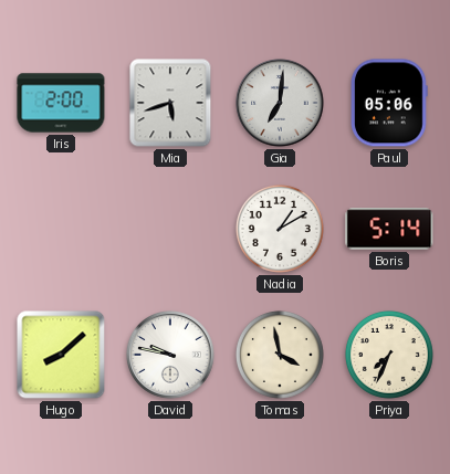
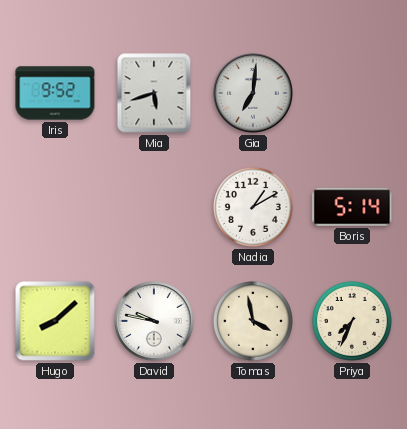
Iris: 2:00 -> 9:52 (55, 93)
Paul: 05:06 -> none (390, 103)
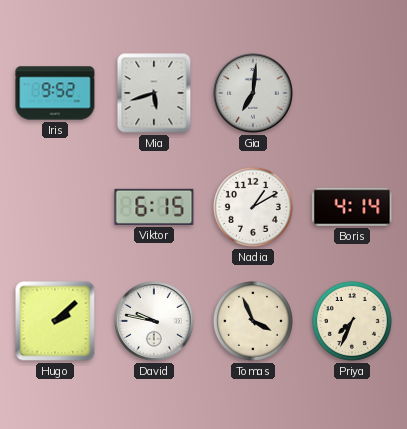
Viktor: none -> 6:15 (154, 207)
Boris: 5:14 -> 4:14 (352, 207)
Hugo: 8:08 -> 2:08 (55, 321)
Tomas: 3:58 -> 3:56 (253, 321)
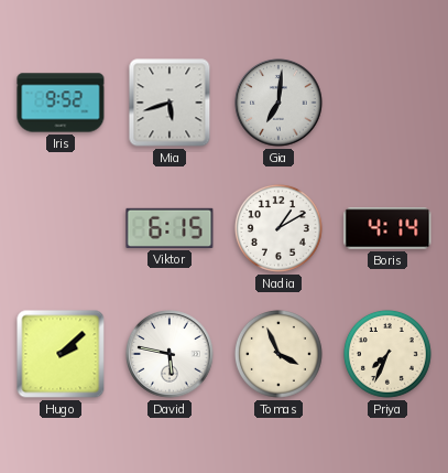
David: 9:47 -> 5:47 (170, 354)
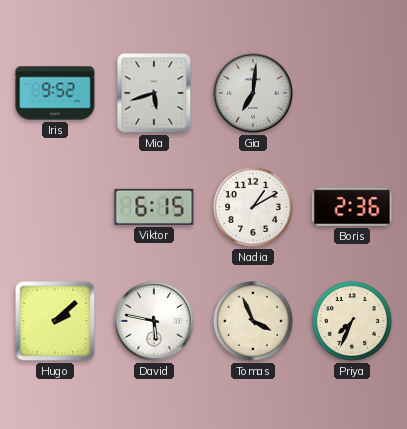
Boris: 4:14 -> 2:36 (352, 207)
